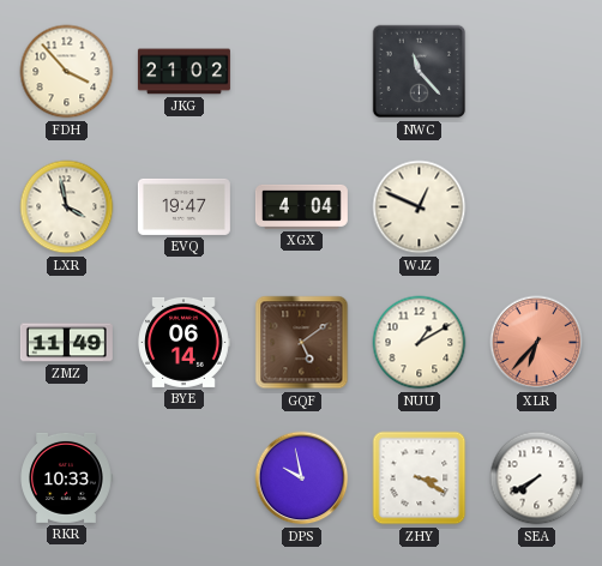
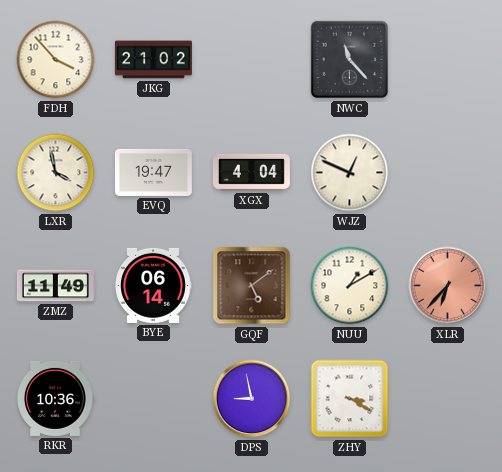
RKR: 10:33 -> 10:36 (55, 398)
DPS: 9:58 -> 8:58 (252, 399)
SEA: 7:40 -> none (537, 478)
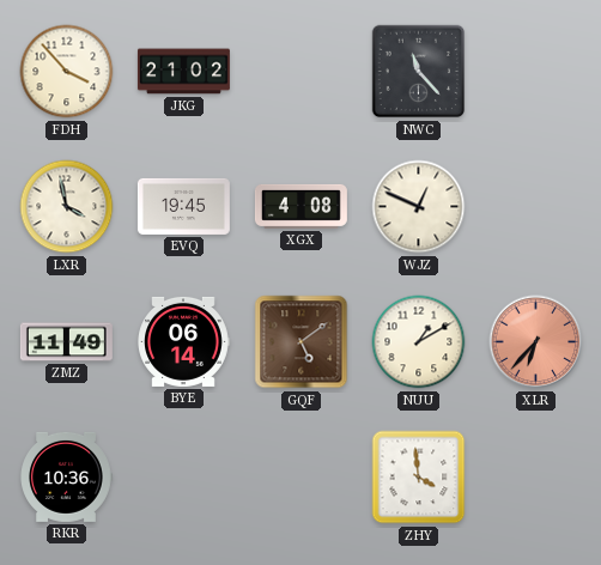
EVQ: 19:47 -> 19:45 (183, 206)
XGX: 4:04 -> 4:08 (300, 206)
DPS: 8:58 -> none (252, 399)
ZHY: 3:20 -> 3:59 (419, 478)
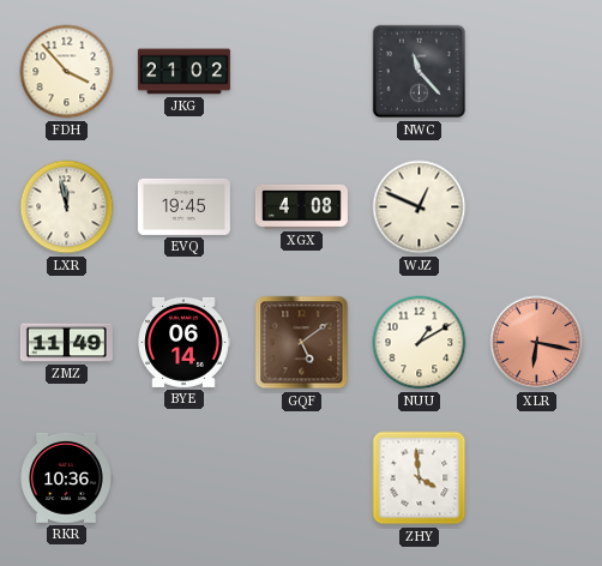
LXR: 3:58 -> 11:58 (67, 207)
XLR: 6:37 -> 6:17 (537, 343)
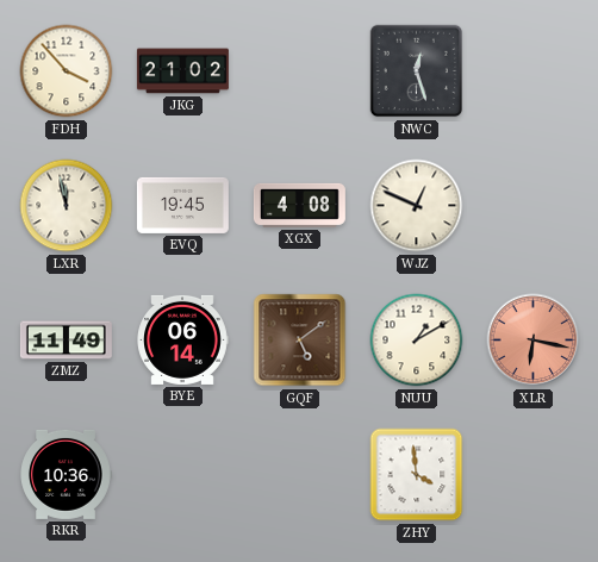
NWC: 11:23 -> 12:27 (417, 71)
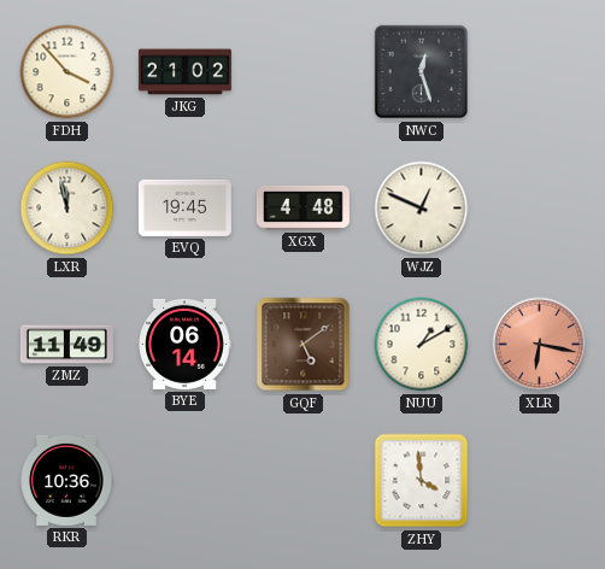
XGX: 4:08 -> 4:48 (302, 207)
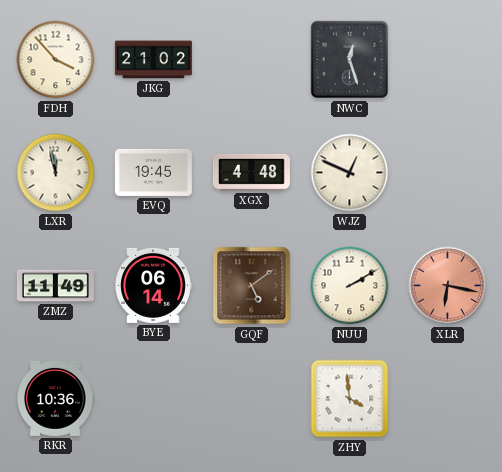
NUU: 1:10 -> 2:10 (350, 286)
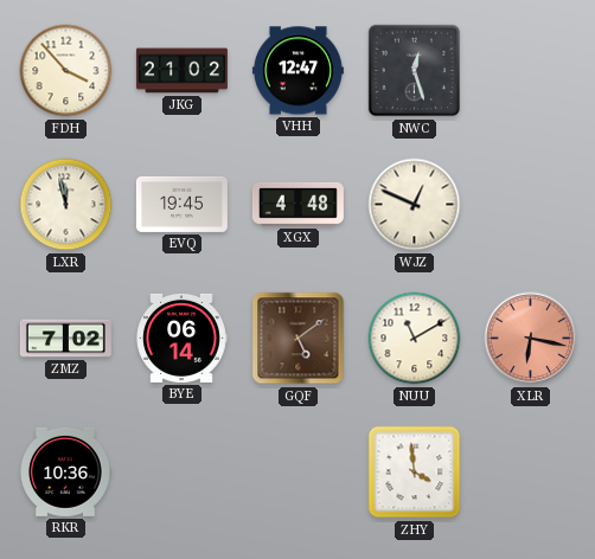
VHH: none -> 12:47 (297, 71)
ZMZ: 11:49 -> 7:02 (65, 339)
NUU: 2:10 -> 11:10 (415, 339)
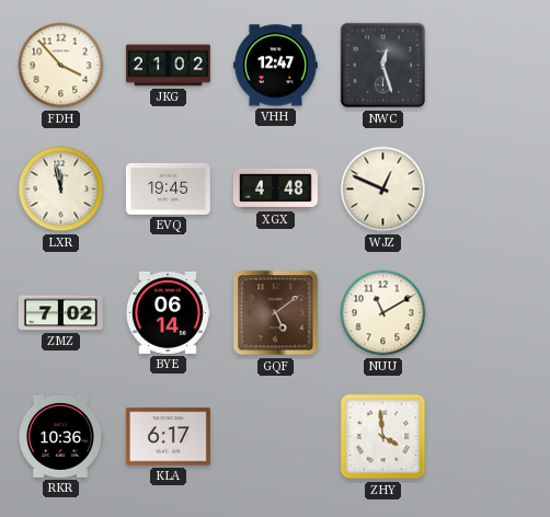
XLR: 6:17 -> none (531, 339)
KLA: none -> 6:17 (168, 437)
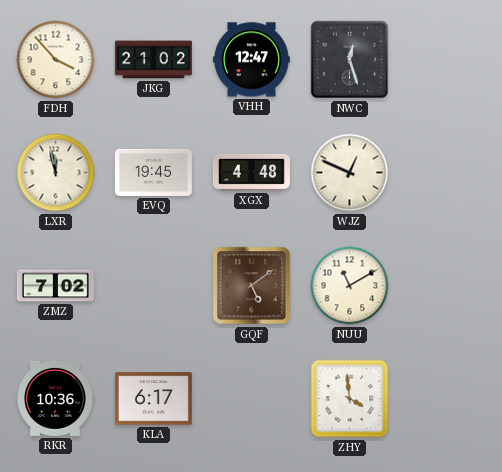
BYE: 06:14 -> none (168, 312)
